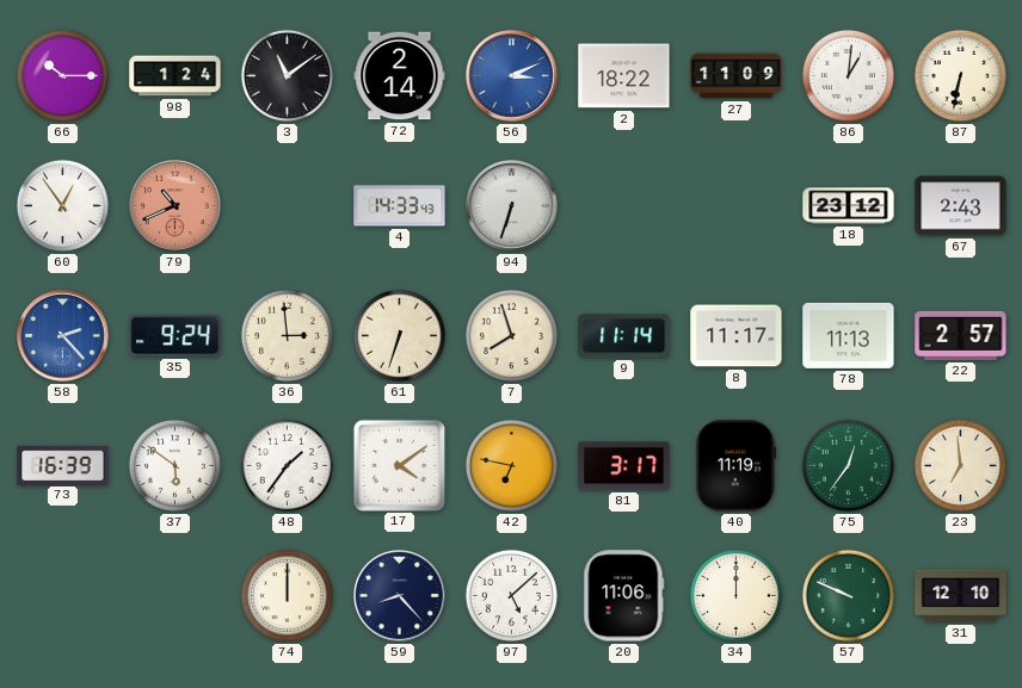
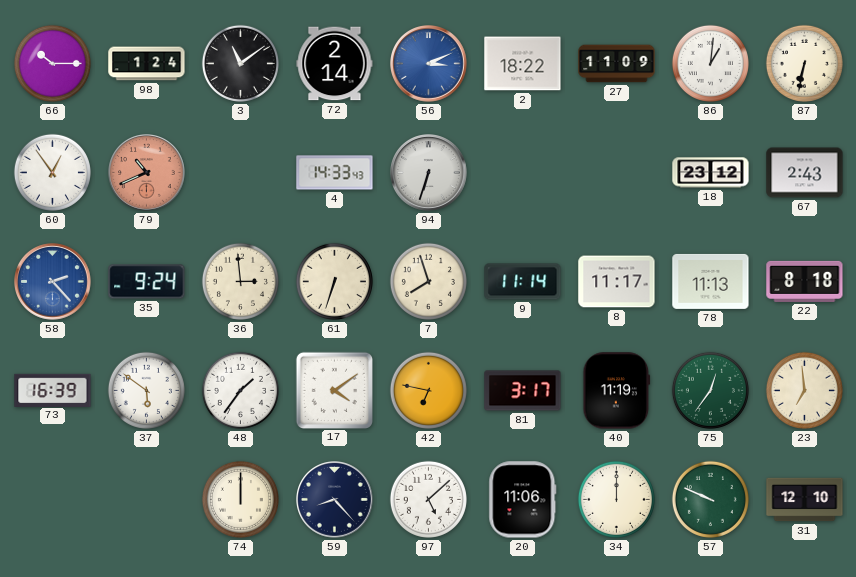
22: 2:57 -> 8:18 (805, 281)
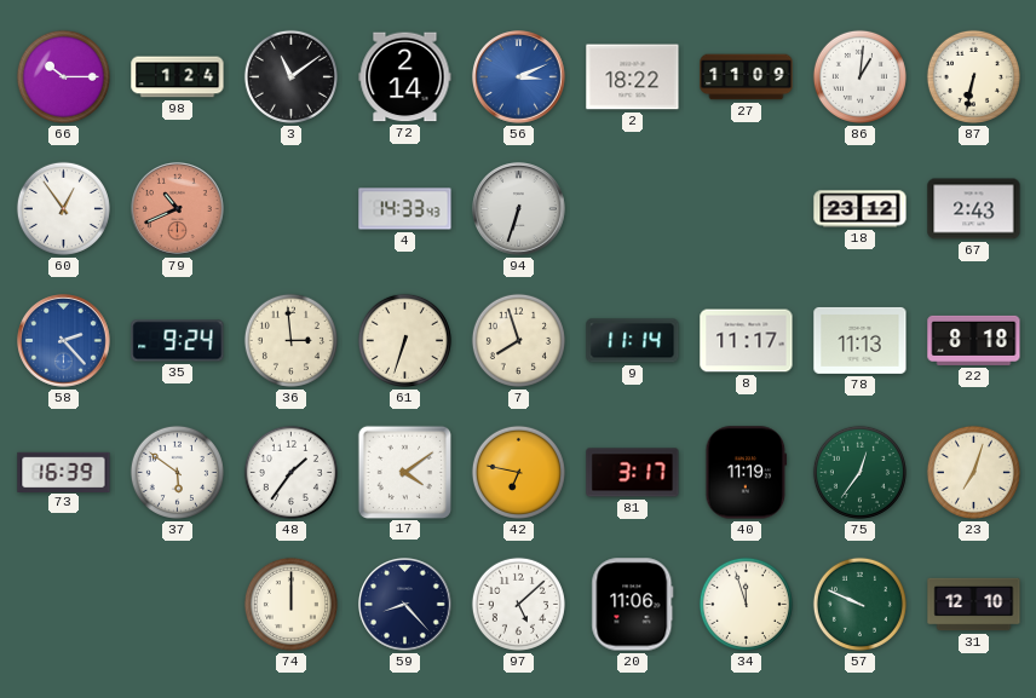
23: 6:59 -> 7:03 (973, 472)
34: 12:00 -> 11:57 (746, 604)
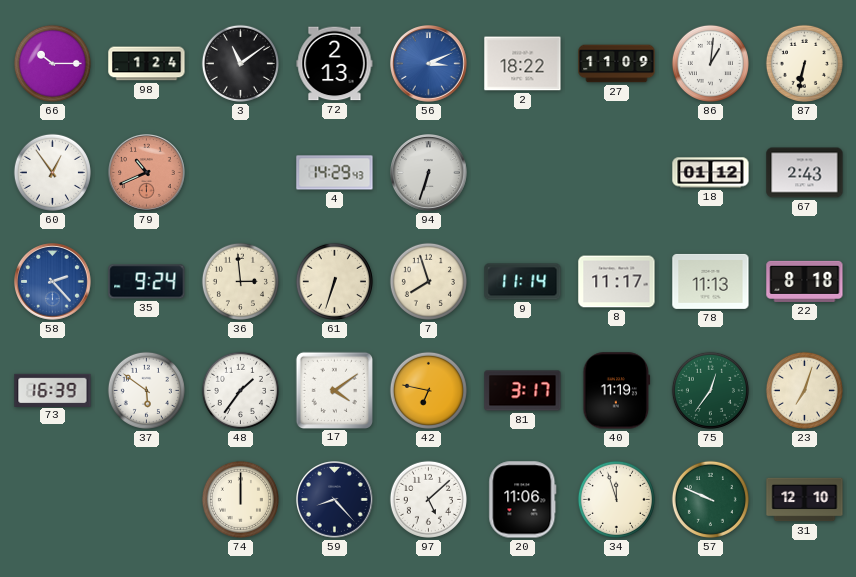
72: 2:14 -> 2:13 (335, 64)
4: 14:33 -> 14:29 (335, 173)
18: 23:12 -> 01:12 (711, 173)
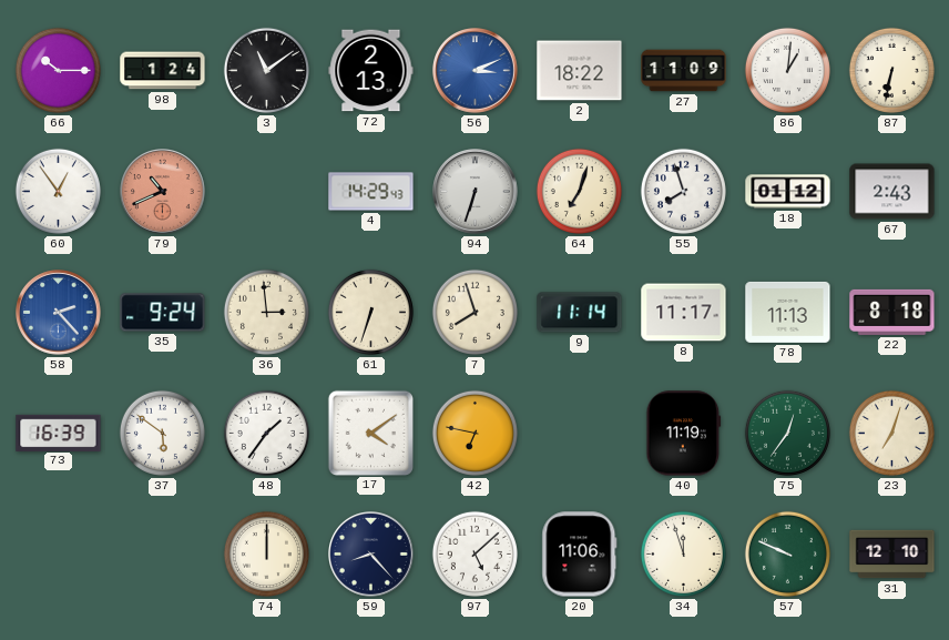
64: none -> 7:03 (579, 191)
55: none -> 7:57 (683, 191)
81: 3:17 -> none (523, 391)
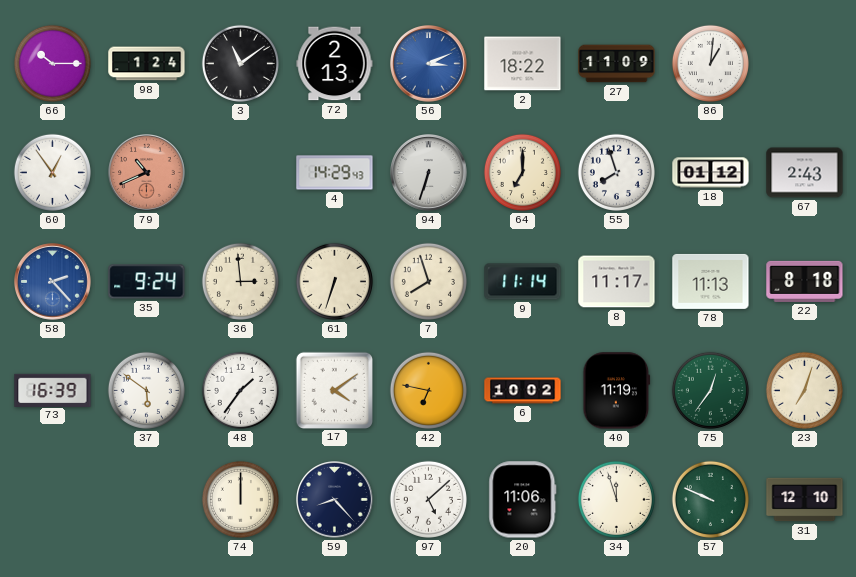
87: 6:32 -> none (891, 70)
64: 7:03 -> 7:00 (522, 172)
6: none -> 10:02 (523, 391)
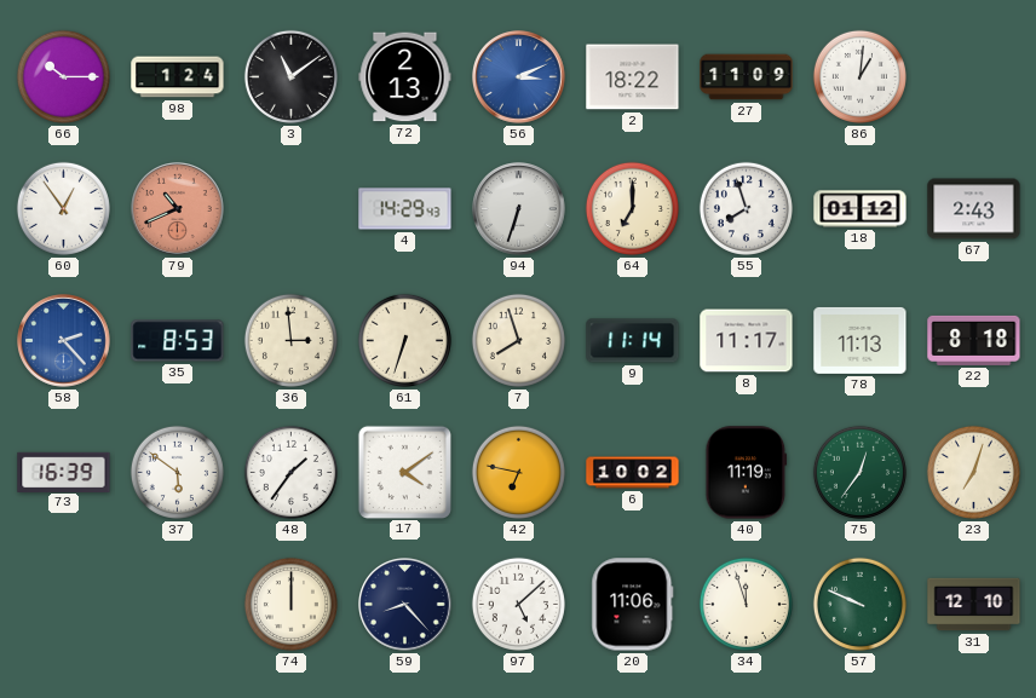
35: 9:24 -> 8:53 (178, 341)
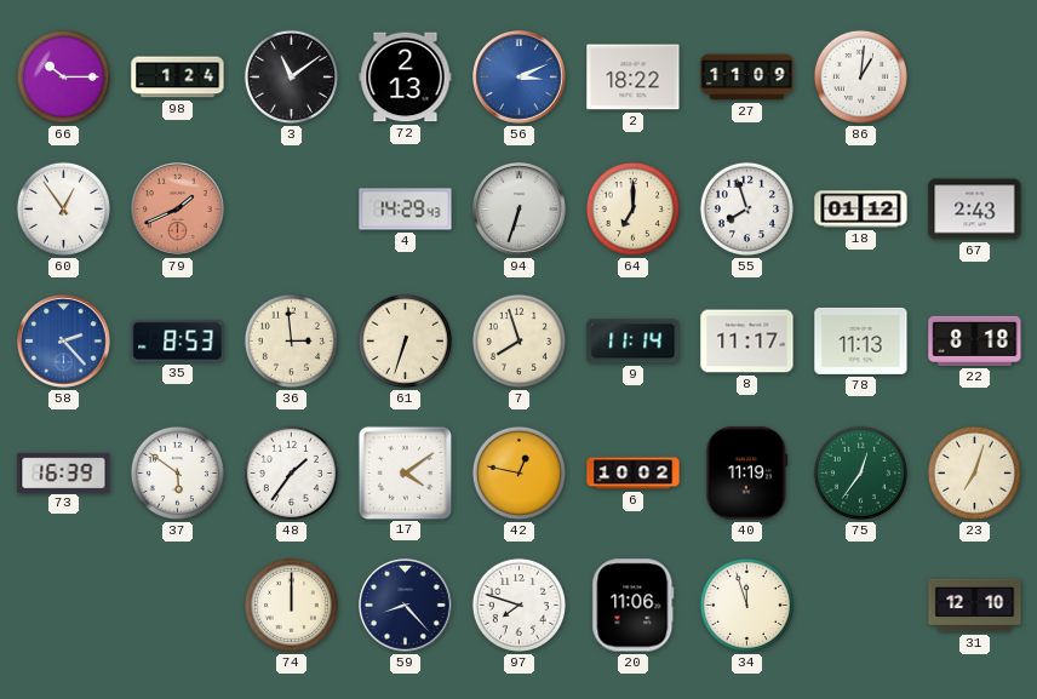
79: 10:41 -> 1:41 (178, 210)
42: 6:47 -> 12:47 (518, 472)
97: 5:08 -> 7:48 (518, 605)
57: 9:49 -> none (859, 604)
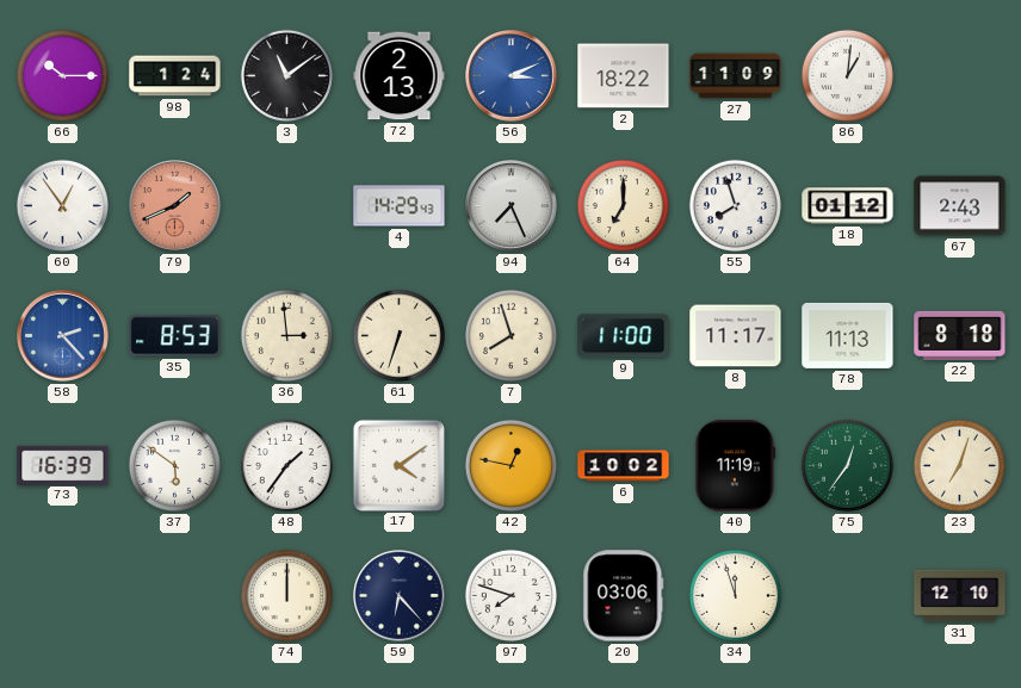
94: 6:33 -> 7:26 (512, 206)
9: 11:14 -> 11:00 (624, 336)
59: 8:23 -> 6:23 (400, 596)
20: 11:06 -> 03:06 (624, 596)
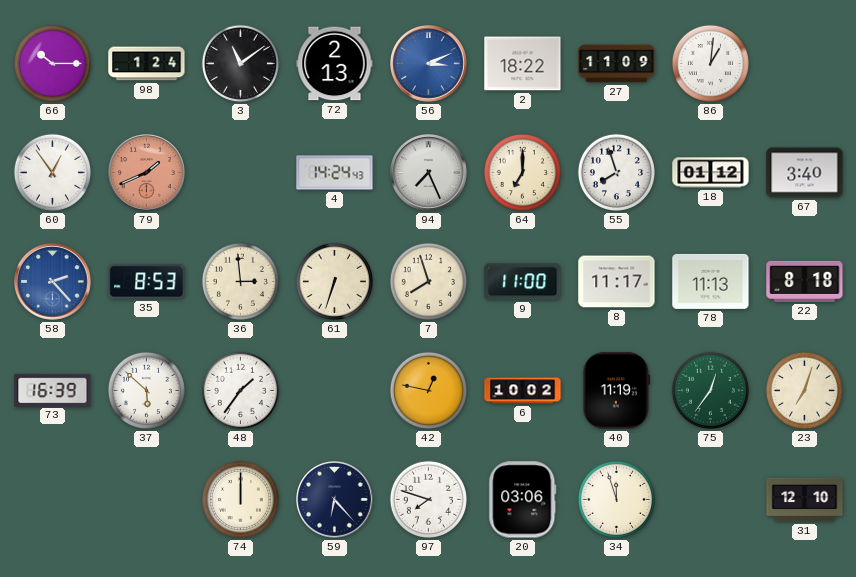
4: 14:29 -> 14:24 (335, 173)
67: 2:43 -> 3:40 (805, 173)
37: 5:51 -> 5:52 (146, 390)
17: 4:09 -> none (398, 465)
